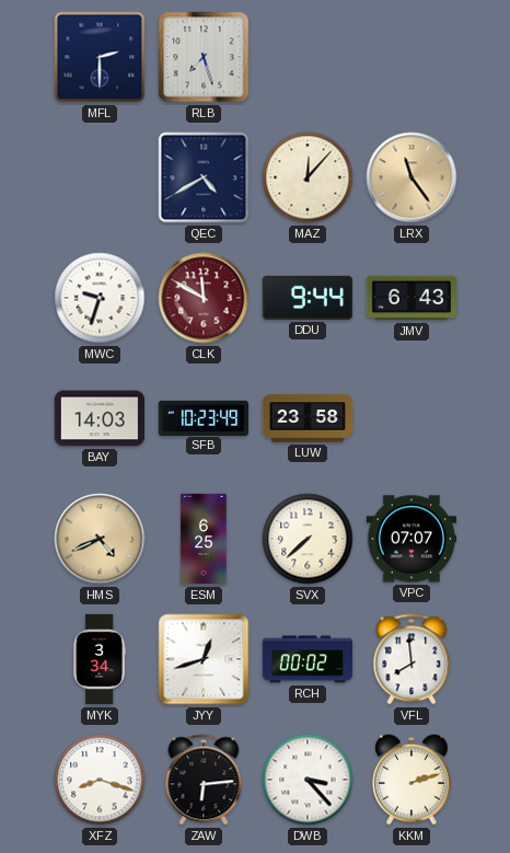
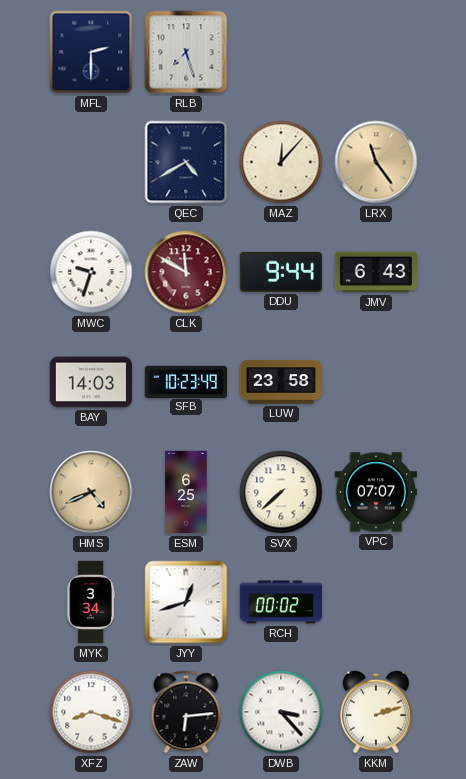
VFL: 7:59 -> none (412, 659)
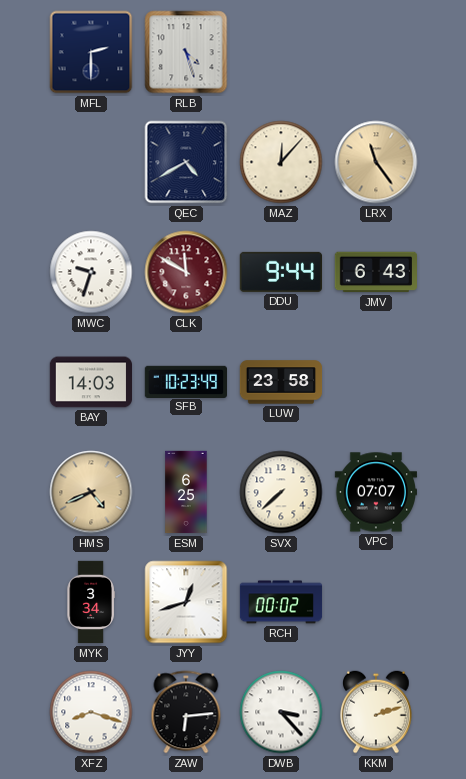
RLB: 7:27 -> 4:27 (186, 52)
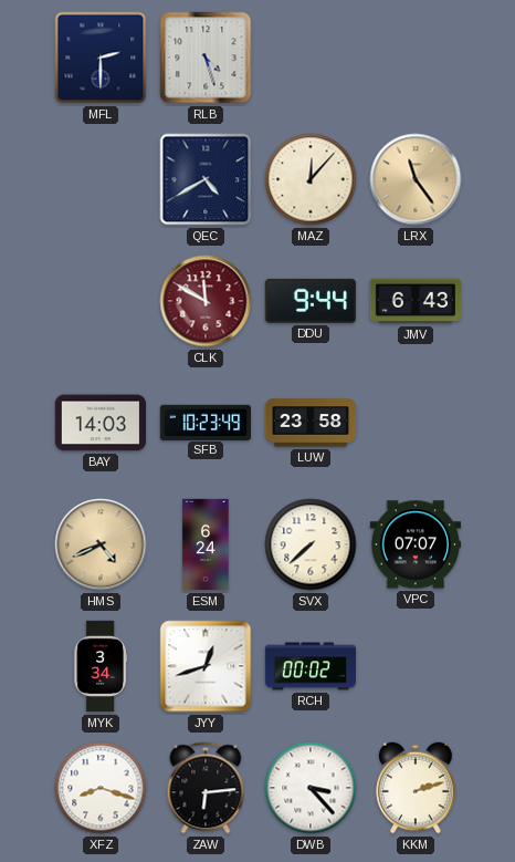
MWC: 9:33 -> none (91, 272)
ESM: 6:25 -> 6:24 (206, 544)
